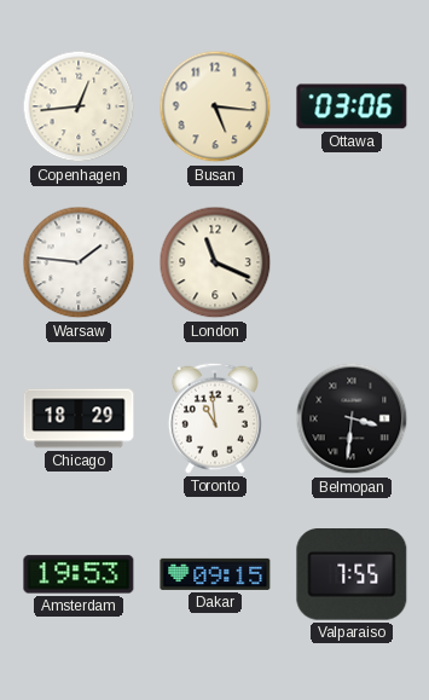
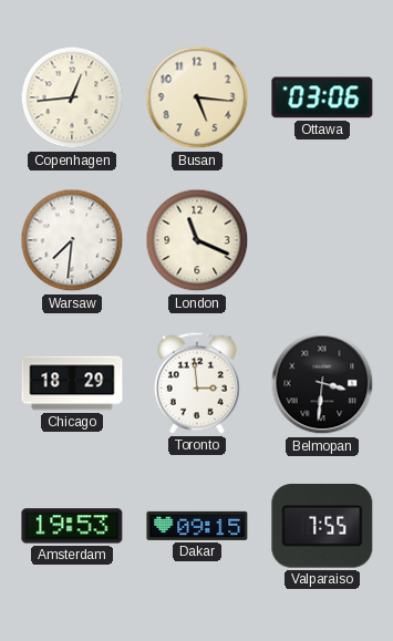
Warsaw: 1:46 -> 7:31 (72, 240)
Toronto: 10:59 -> 2:59 (197, 383)
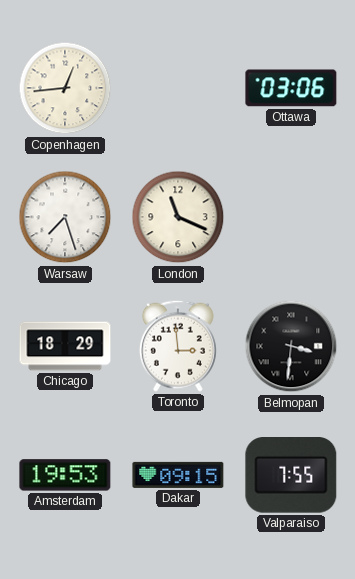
Busan: 5:16 -> none (197, 97)
Warsaw: 7:31 -> 7:27 (65, 217)
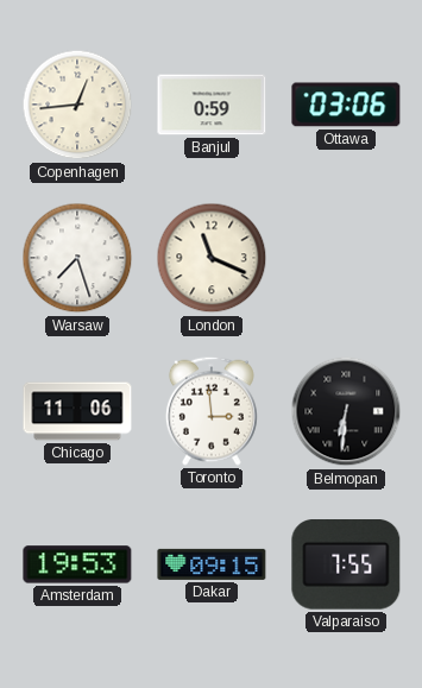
Banjul: none -> 0:59 (212, 105)
Chicago: 18:29 -> 11:06 (77, 411)
Belmopan: 3:31 -> 6:31 (346, 411)
